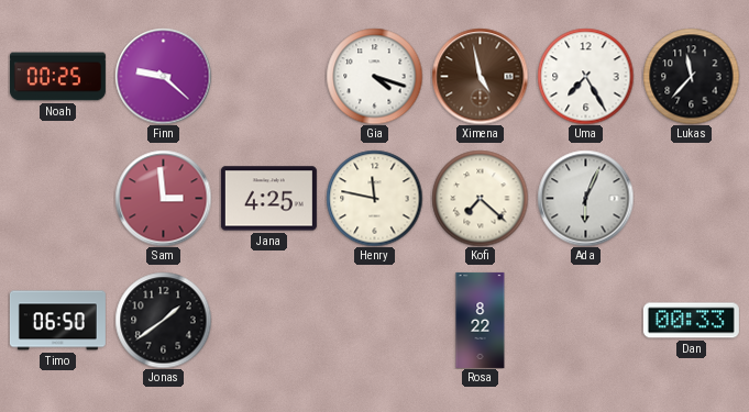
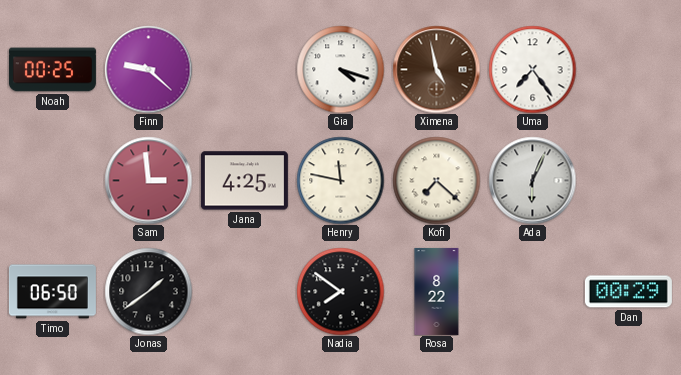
Uma: 7:25 -> 7:24 (532, 69)
Lukas: 11:37 -> none (691, 76)
Nadia: none -> 7:51 (340, 291)
Dan: 00:33 -> 00:29 (628, 292)
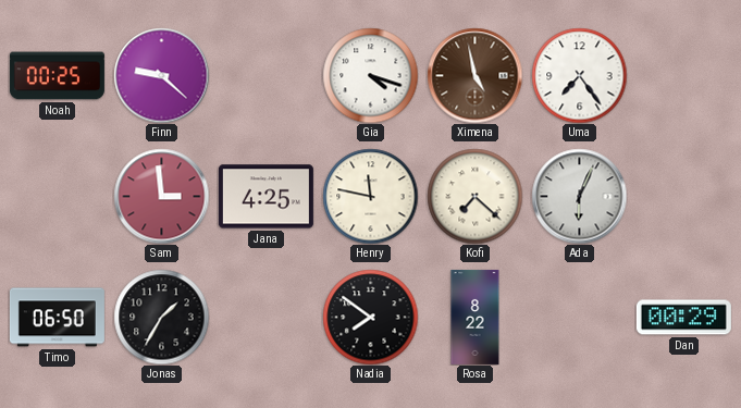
Jonas: 1:39 -> 1:35 (161, 317)
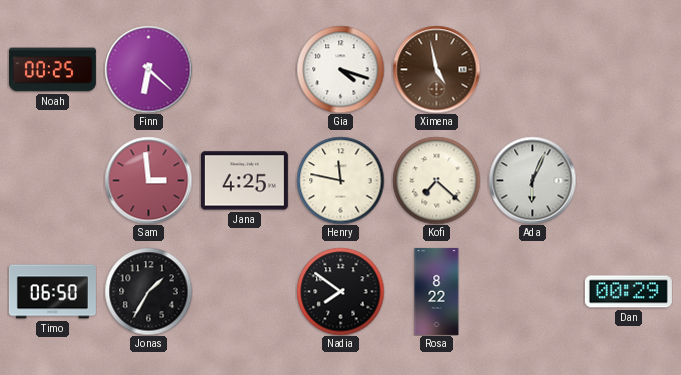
Finn: 9:22 -> 6:22 (148, 69)
Uma: 7:24 -> none (579, 75)
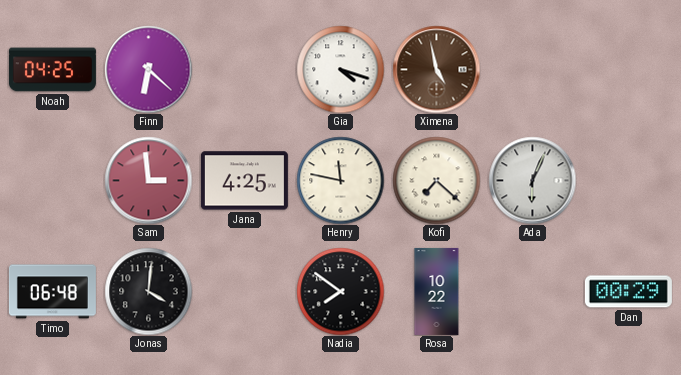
Noah: 00:25 -> 04:25 (52, 70)
Timo: 06:50 -> 06:48 (52, 292)
Jonas: 1:35 -> 4:01 (148, 291)
Rosa: 8:22 -> 10:22 (437, 291)
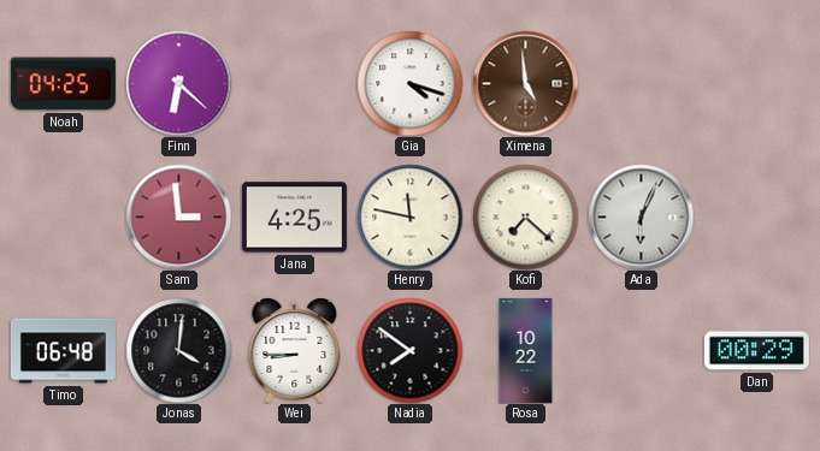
Ximena: 4:58 -> 4:59 (525, 83)
Wei: none -> 8:45 (295, 351)
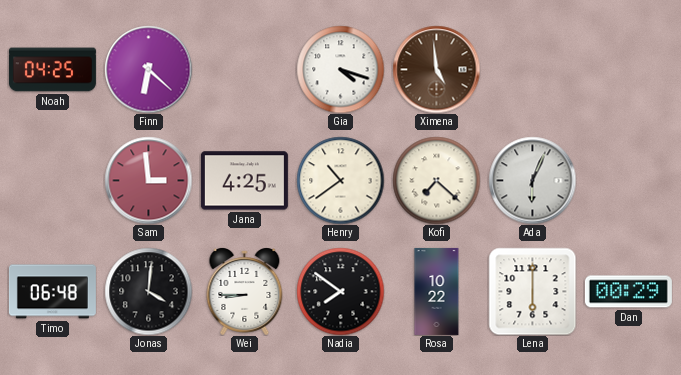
Henry: 11:47 -> 10:39 (340, 180)
Lena: none -> 6:00 (532, 291)
